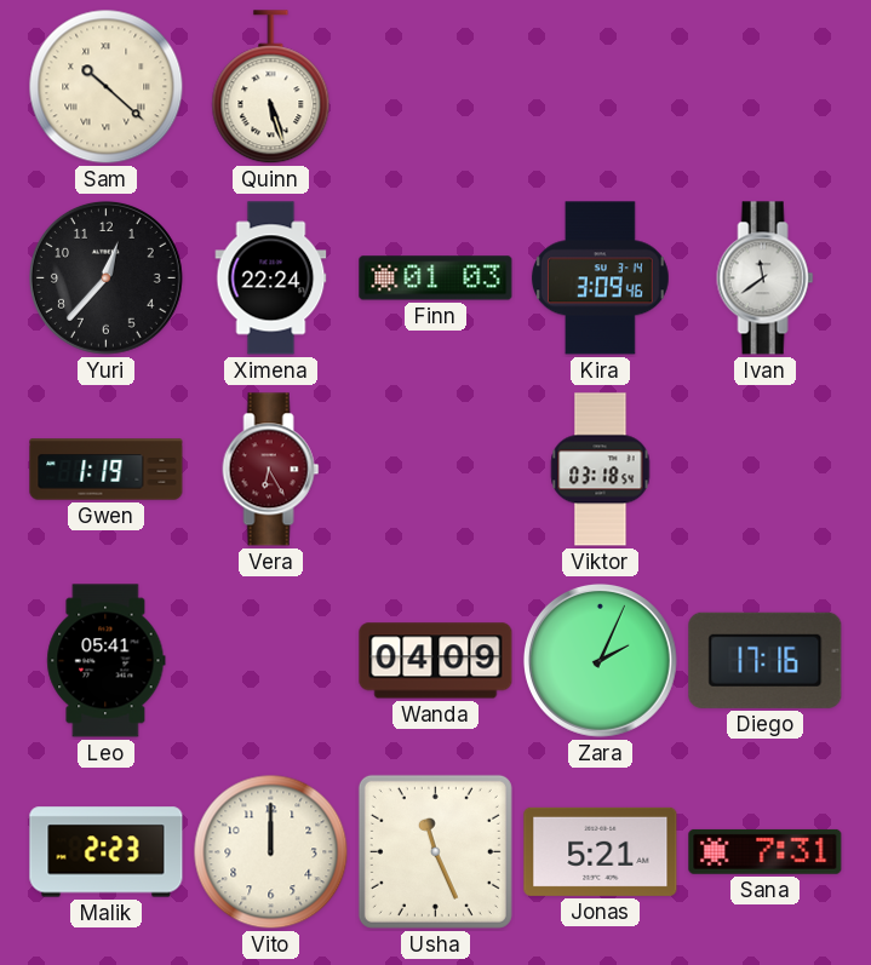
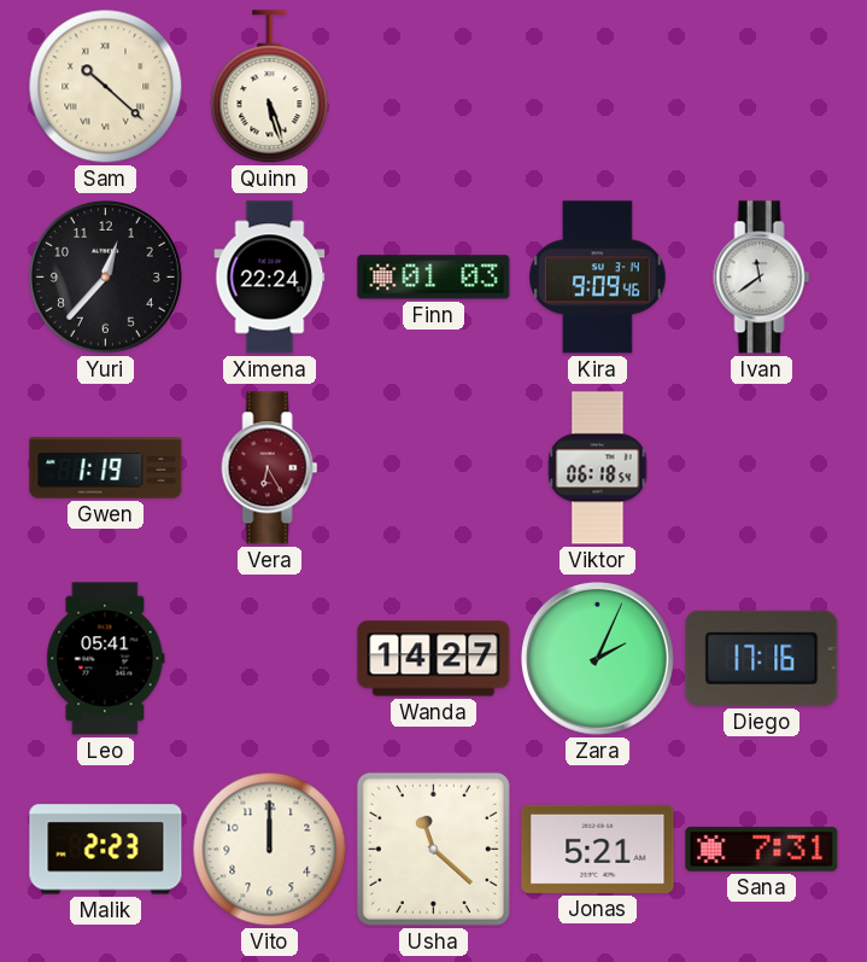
Kira: 3:09 -> 9:09 (598, 278)
Viktor: 03:18 -> 06:18 (598, 468)
Wanda: 04:09 -> 14:27 (434, 659)
Usha: 11:26 -> 11:22 (433, 849)
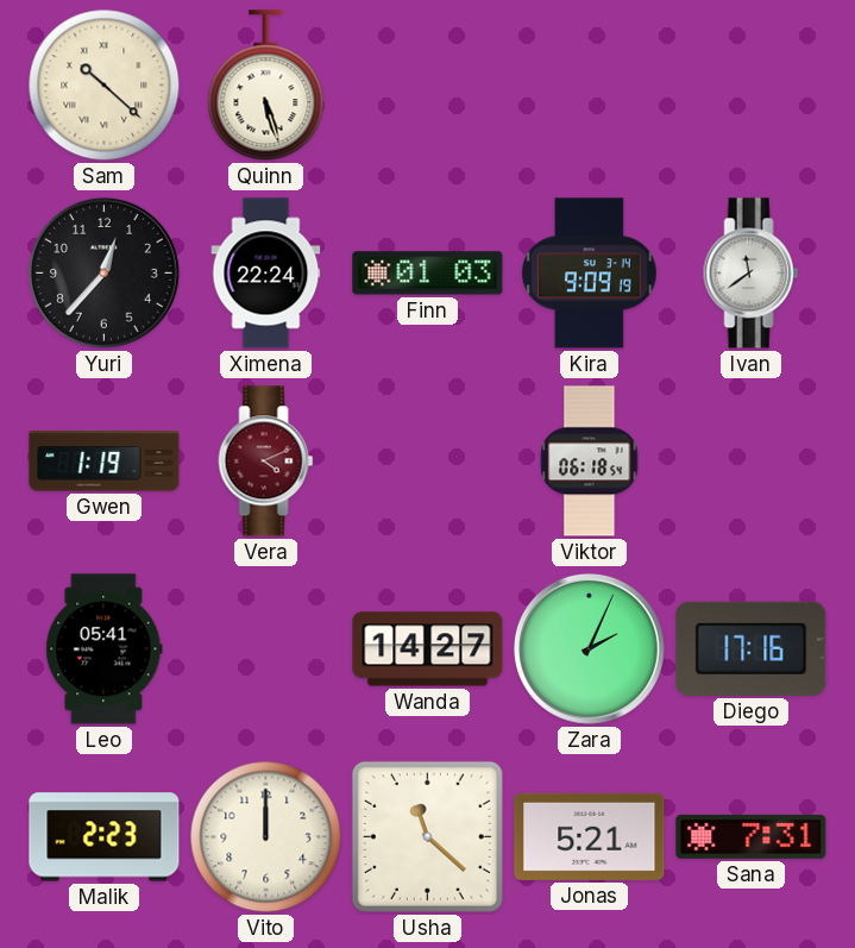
Kira: 9:09:46 -> 9:09:19 (590, 274)
Vera: 6:25 -> 4:11 (266, 462)
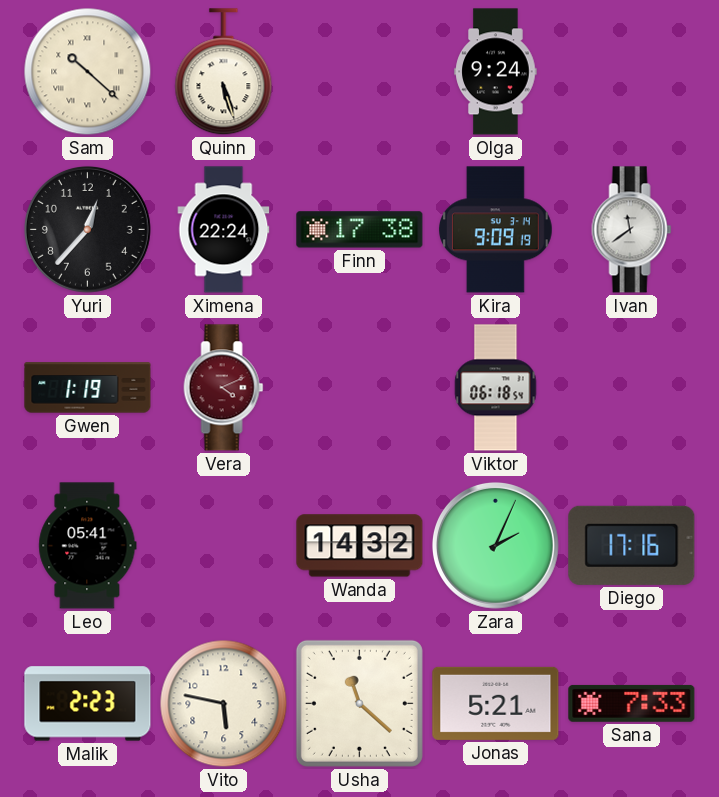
Olga: none -> 9:24 (496, 72)
Finn: 01:03 -> 17:38 (360, 230)
Wanda: 14:27 -> 14:32 (360, 546)
Vito: 12:00 -> 5:47 (224, 704)
Sana: 7:31 -> 7:33 (632, 703)
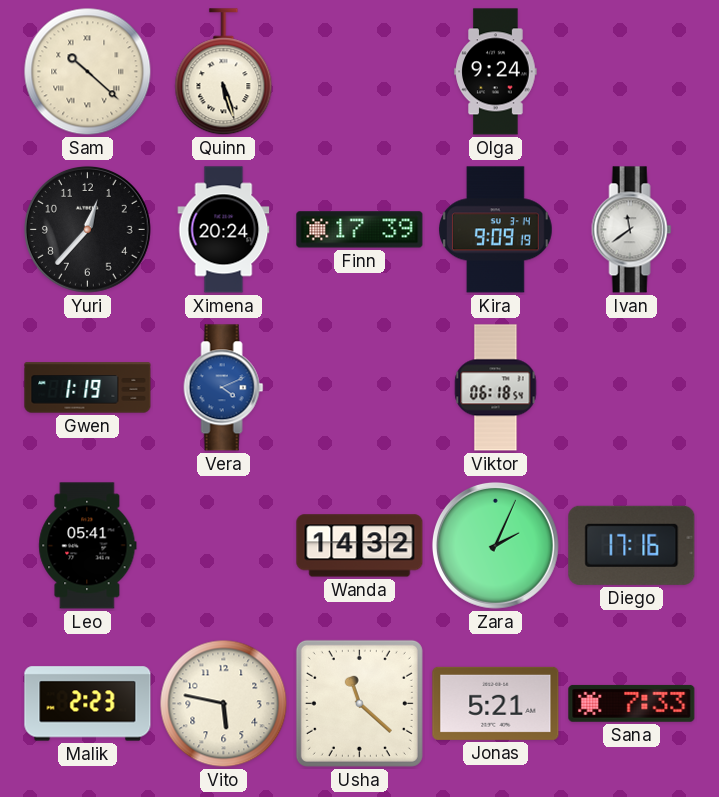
Ximena: 22:24 -> 20:24 (224, 230)
Finn: 17:38 -> 17:39 (360, 230)
Vera dial: burgundy -> blue (224, 388)
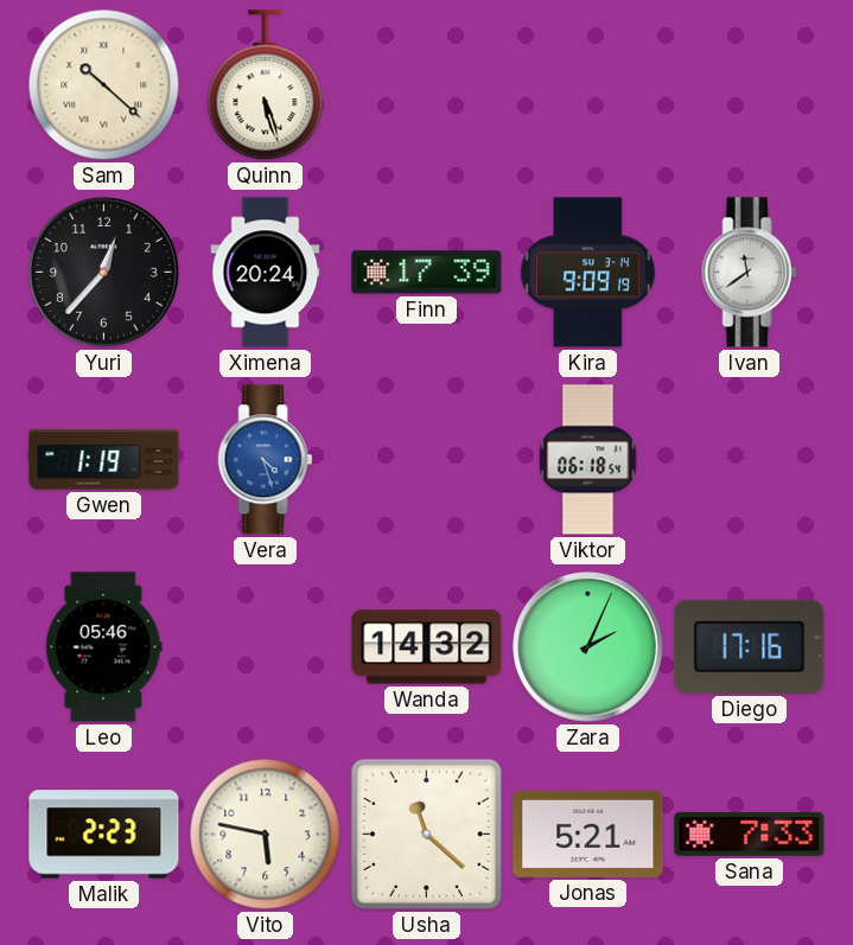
Olga: 9:24 -> none (496, 72)
Vera: 4:11 -> 4:27 (266, 460)
Leo: 05:41 -> 05:46 (104, 647)
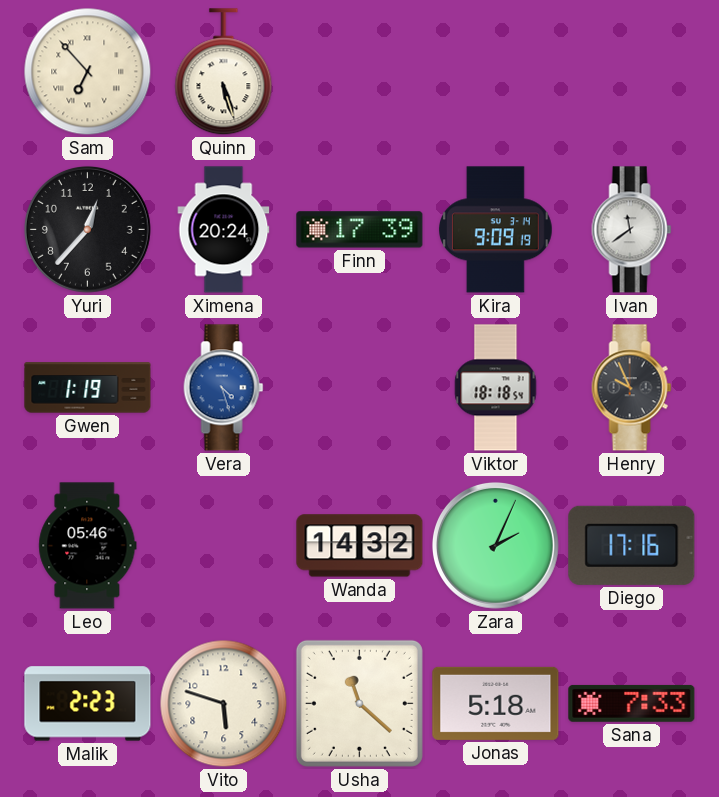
Sam: 10:22 -> 6:53 (88, 72)
Viktor: 06:18 -> 18:18 (496, 388)
Henry: none -> 9:56 (632, 388)
Vito: 5:47 -> 5:48 (224, 704)
Jonas: 5:21 -> 5:18 (496, 703)
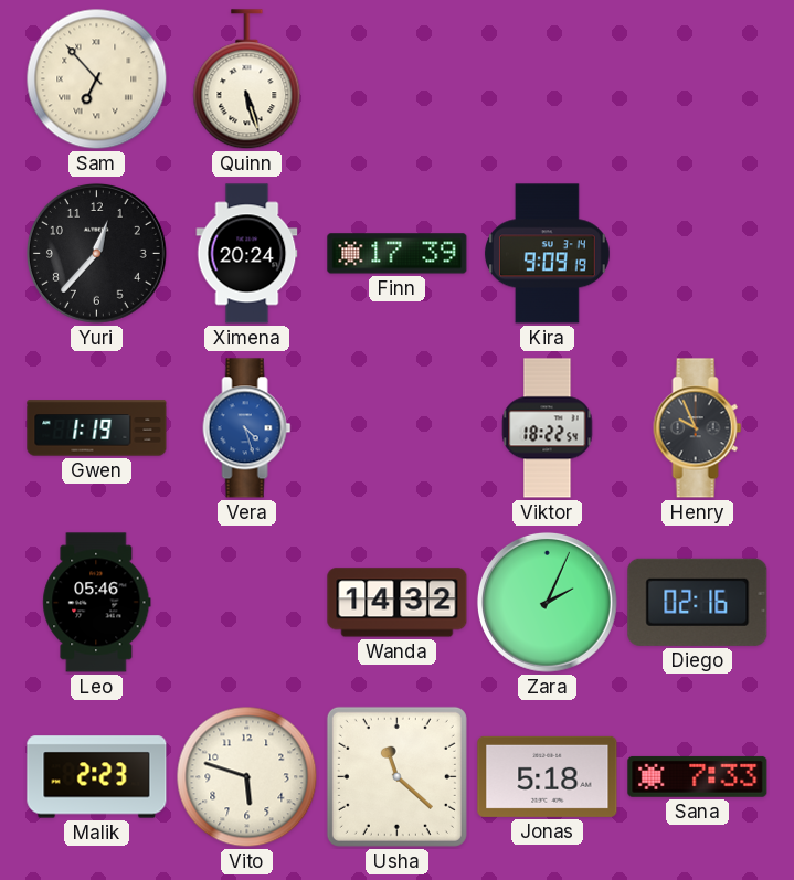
Ivan: 11:39 -> none (632, 230)
Viktor: 18:18 -> 18:22 (548, 428)
Diego: 17:16 -> 02:16 (698, 602)
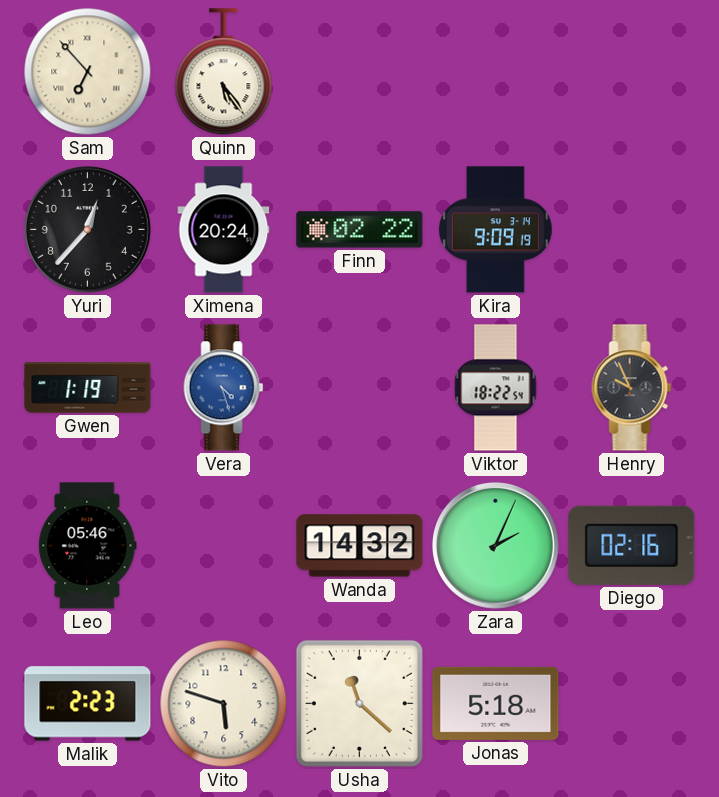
Quinn: 5:27 -> 5:24 (224, 72)
Finn: 17:39 -> 02:22 (360, 230)
Sana: 7:33 -> none (698, 776)
